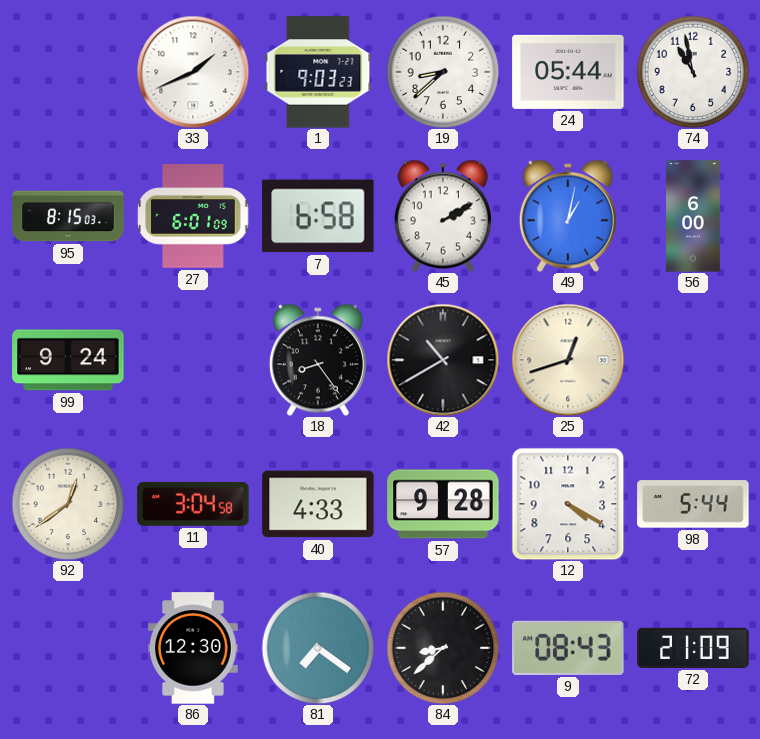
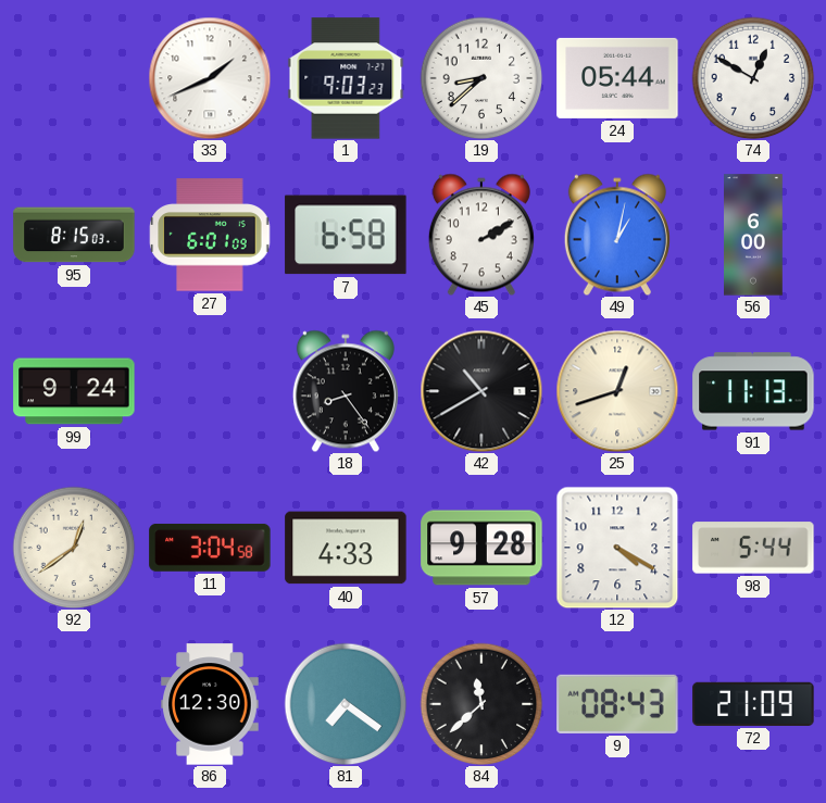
74: 10:58 -> 12:50 (753, 78)
91: none -> 11:13 (753, 391)
84: 8:38 -> 11:38 (481, 704)
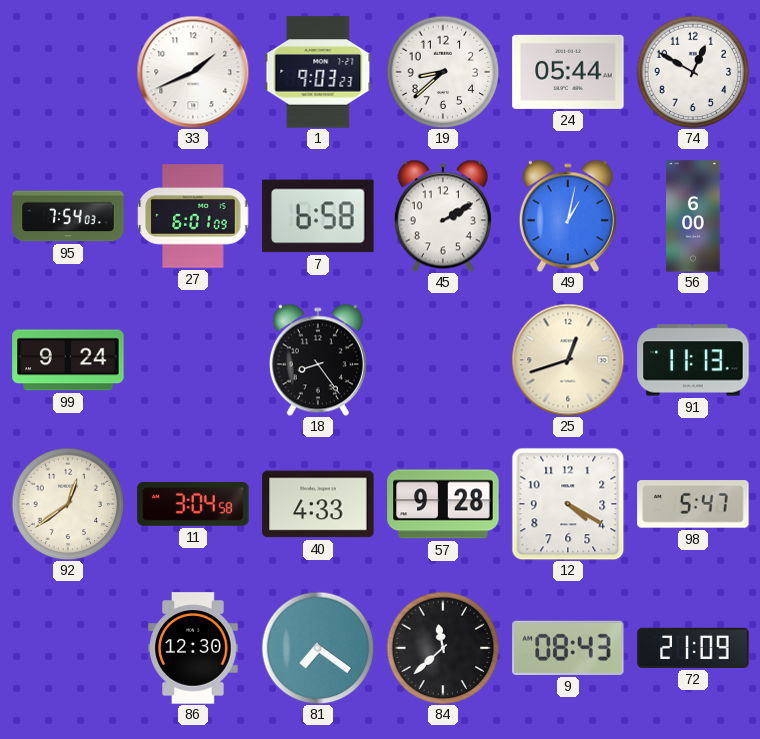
95: 8:15 -> 7:54 (68, 216)
42: 10:40 -> none (481, 391)
98: 5:44 -> 5:47 (693, 504)
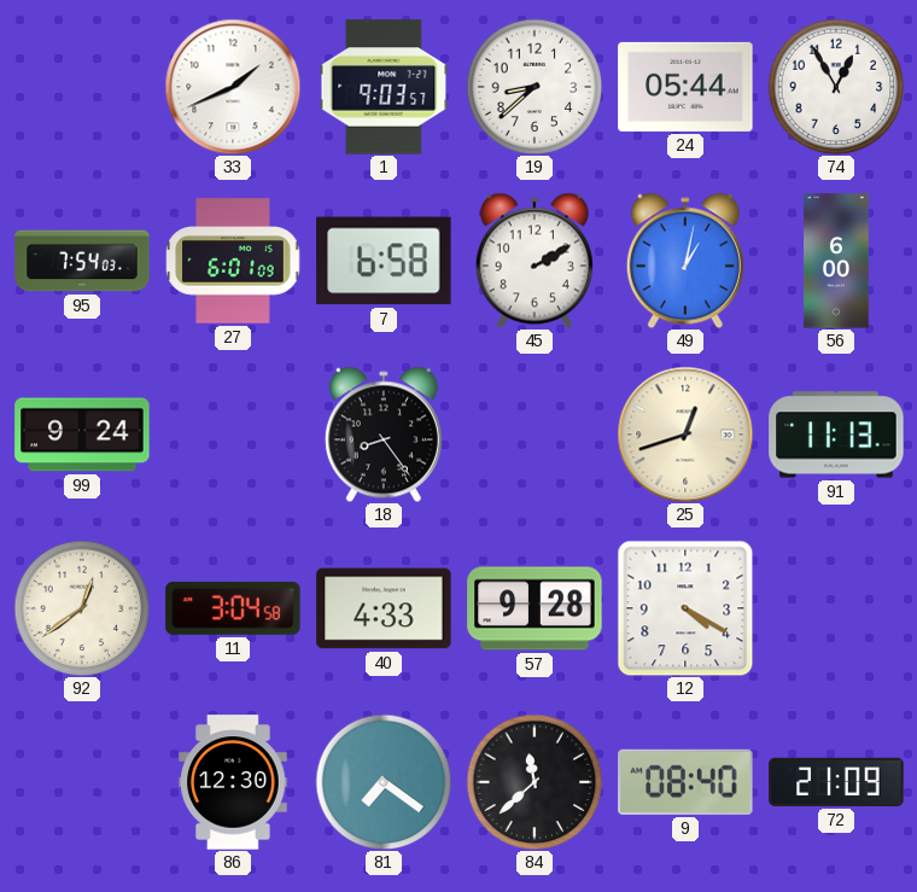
1: 9:03:23 -> 9:03:57 (384, 87)
74: 12:50 -> 12:55 (836, 87)
98: 5:47 -> none (693, 504)
9: 08:43 -> 08:40 (685, 782)
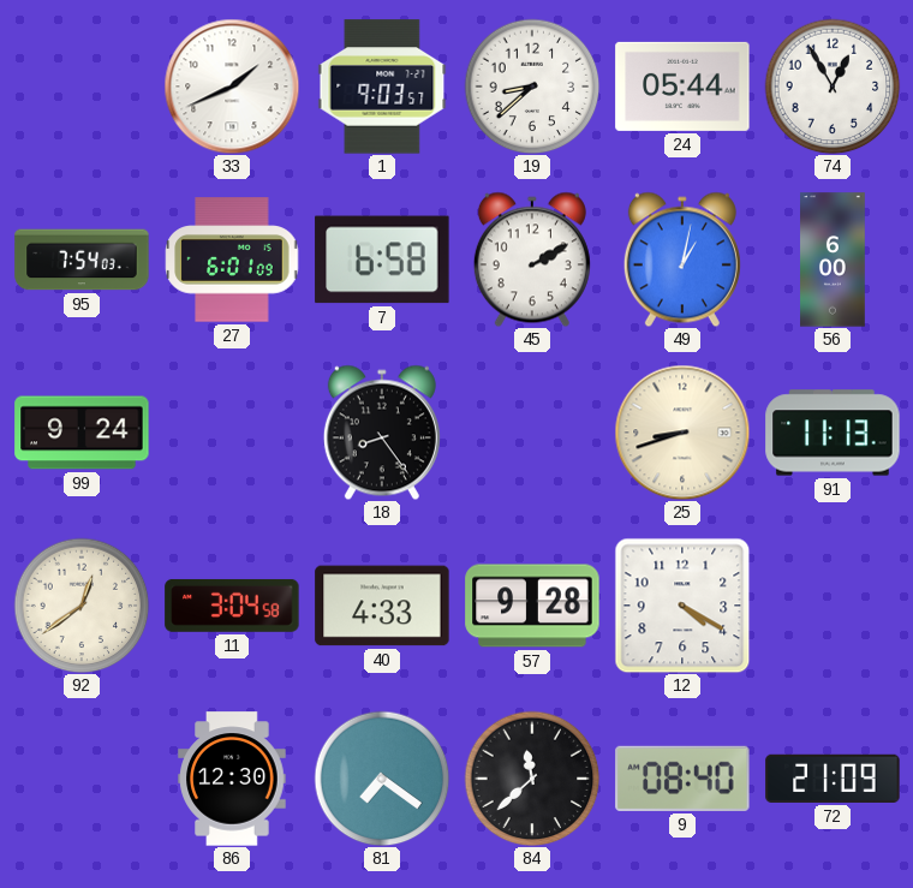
25: 12:42 -> 8:42 (682, 433)
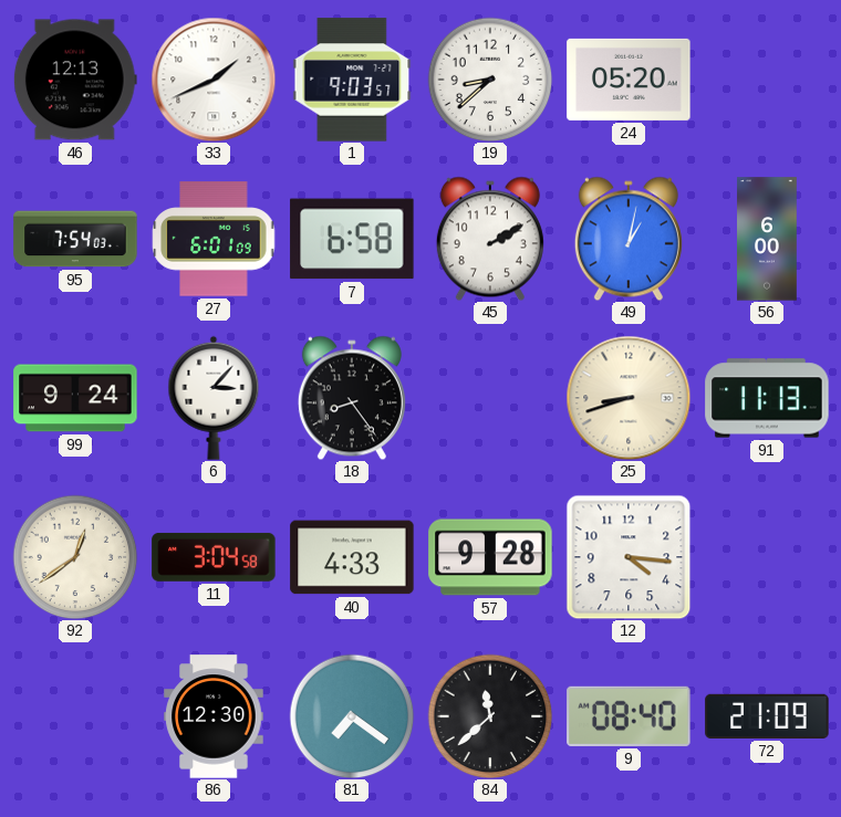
46: none -> 12:13 (75, 80)
24: 05:44 -> 05:20 (629, 80)
74: 12:55 -> none (833, 87)
6: none -> 3:07 (214, 398)
12: 4:20 -> 4:16 (629, 557)
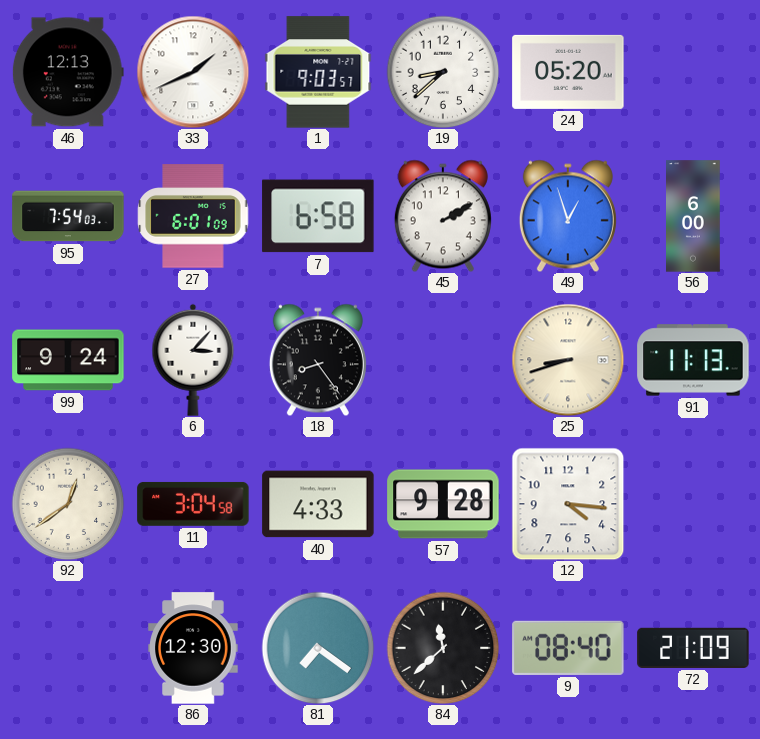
49: 1:02 -> 12:57 (568, 216)
